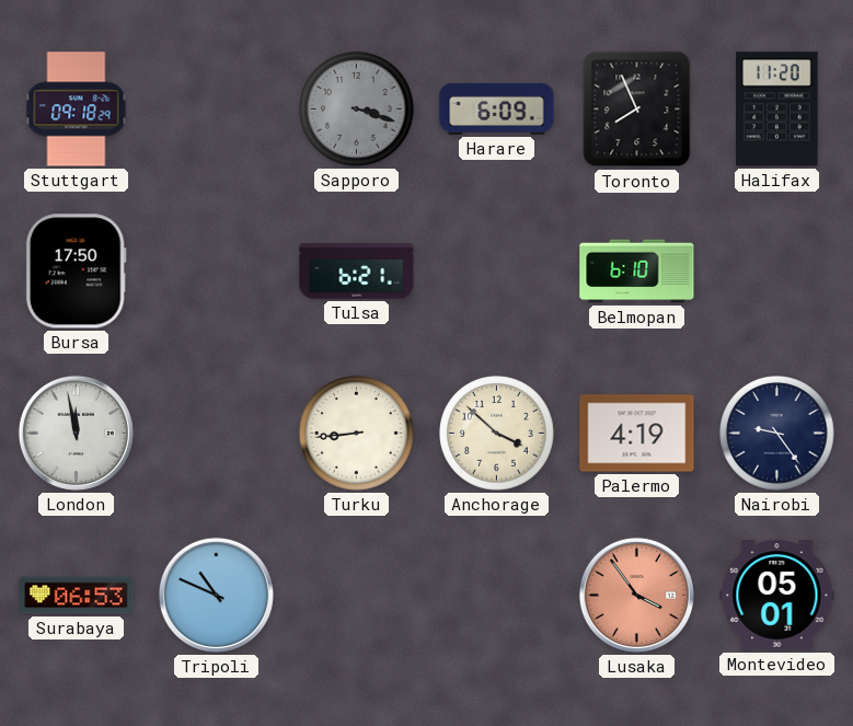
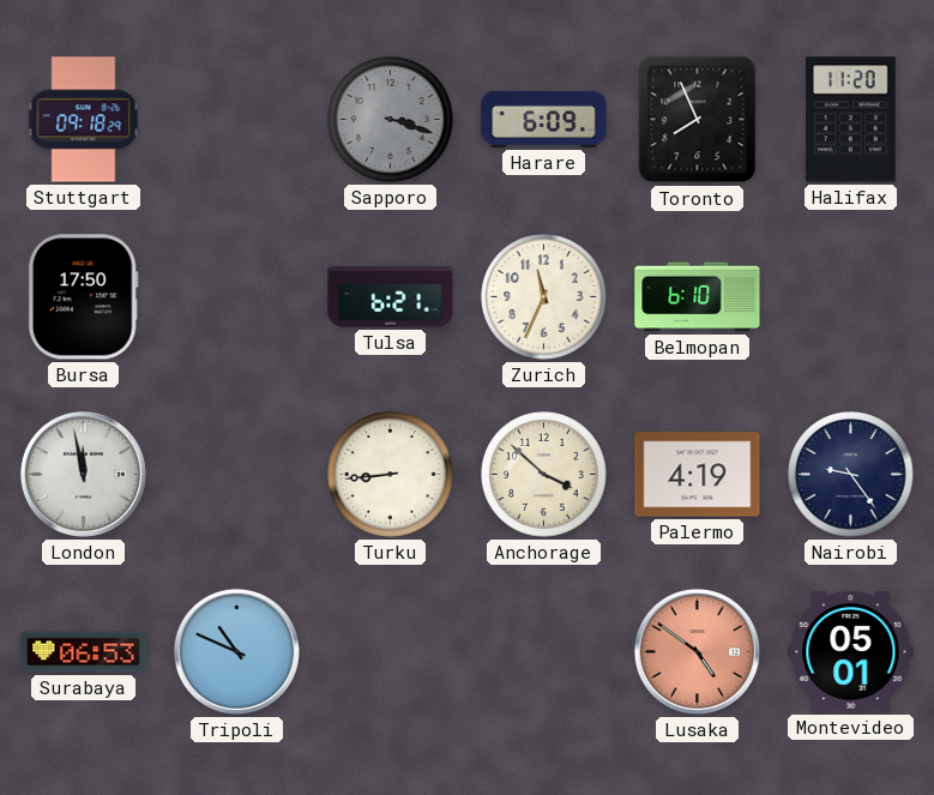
Zurich: none -> 11:34 (544, 297)
Lusaka: 3:54 -> 4:51 (697, 651)
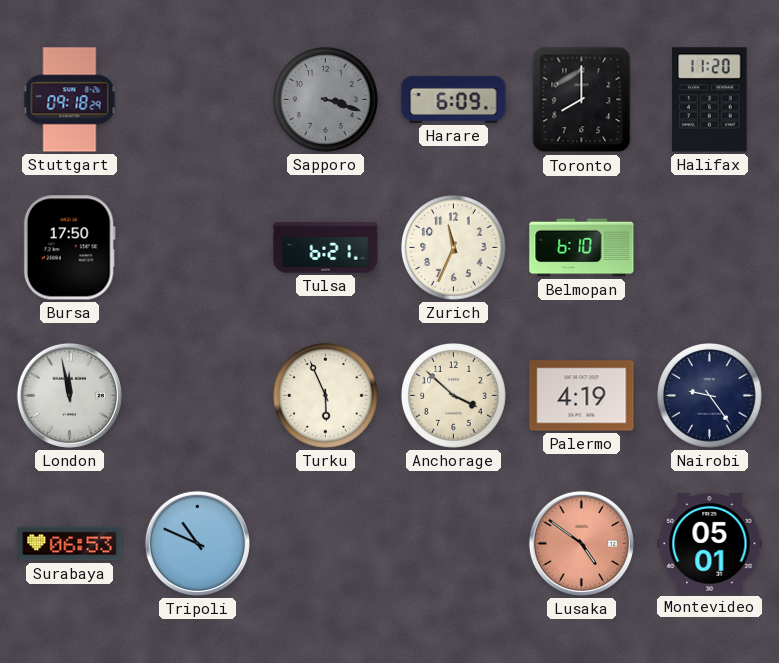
Toronto: 7:56 -> 8:00 (582, 100)
Turku: 8:44 -> 5:56 (326, 396)
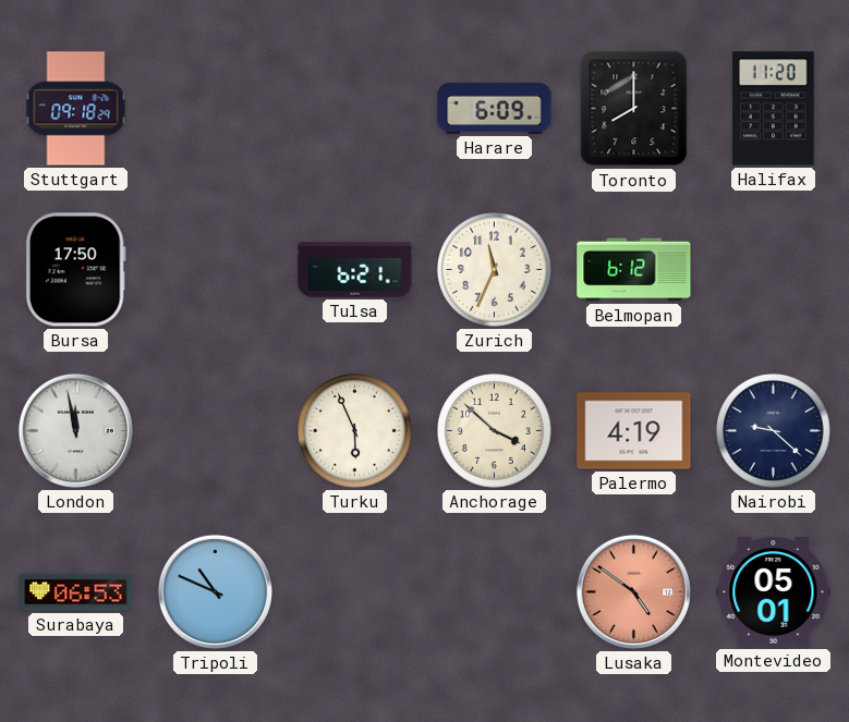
Sapporo: 3:18 -> none (326, 100)
Belmopan: 6:10 -> 6:12 (634, 270)
Nairobi: 9:24 -> 9:22 (774, 431)
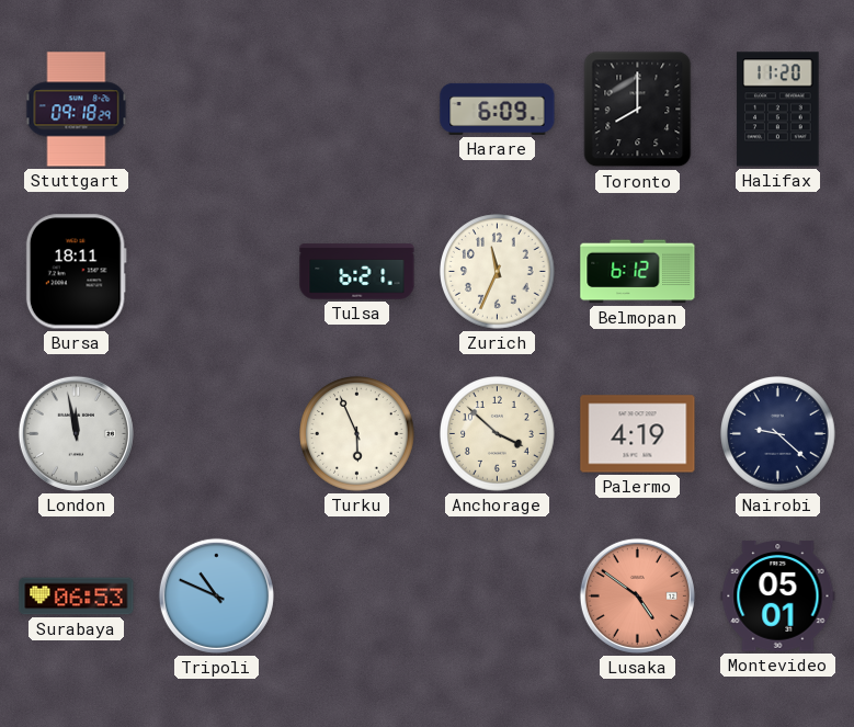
Bursa: 17:50 -> 18:11 (76, 272)
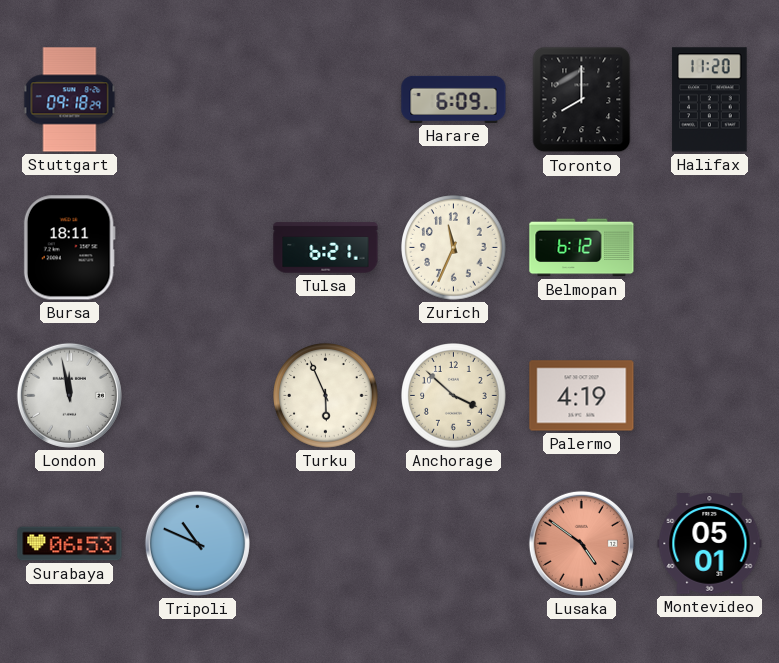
Nairobi: 9:22 -> none (778, 434)
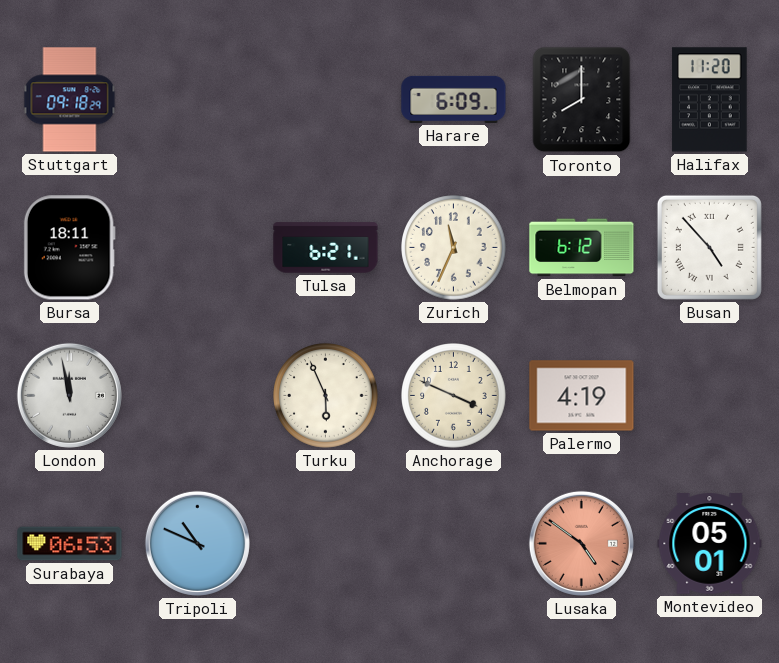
Busan: none -> 4:53 (709, 247)
Anchorage: 3:52 -> 3:49 (454, 396)
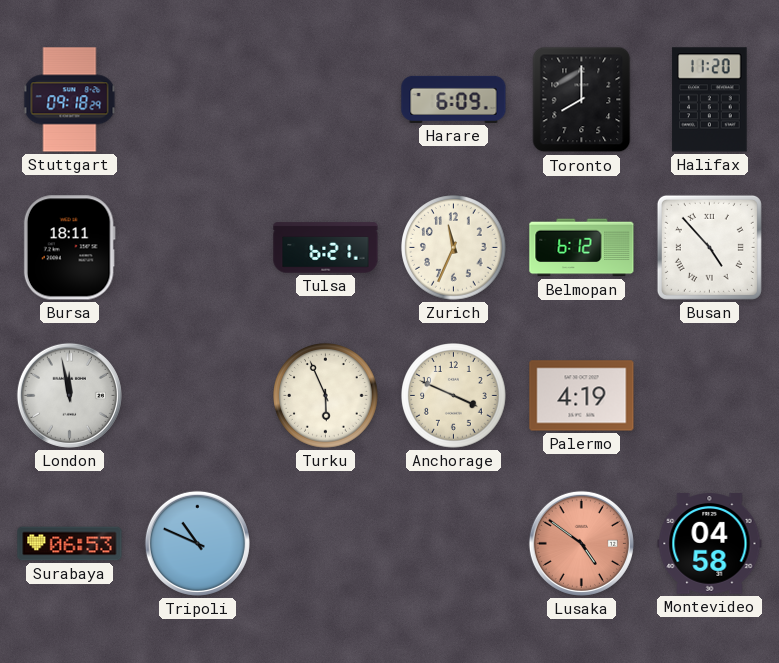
Montevideo: 05:01 -> 04:58 (710, 544)
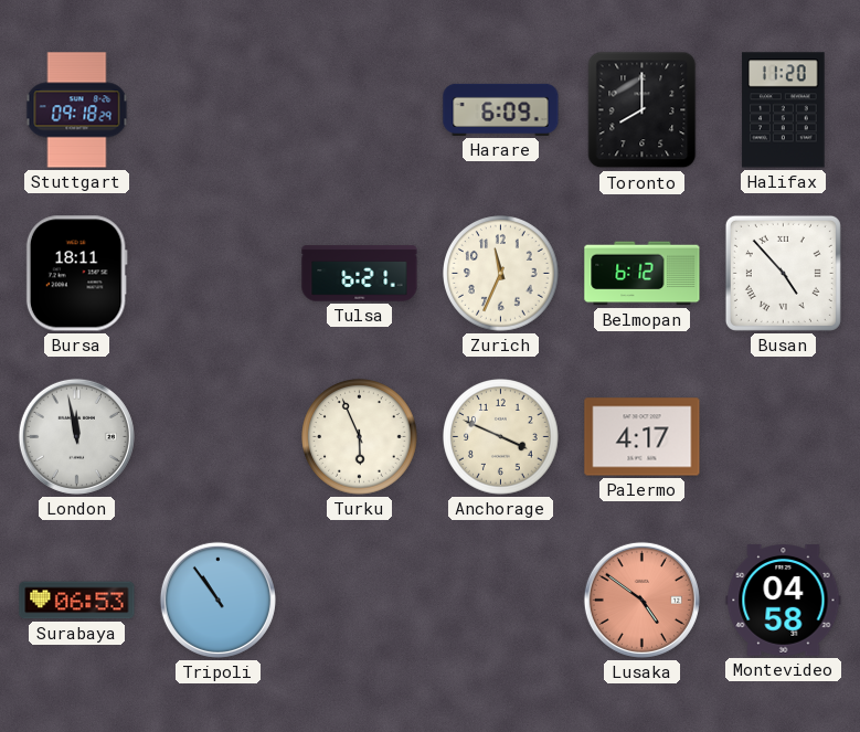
Palermo: 4:19 -> 4:17 (643, 437)
Tripoli: 10:49 -> 10:54 (217, 600)
